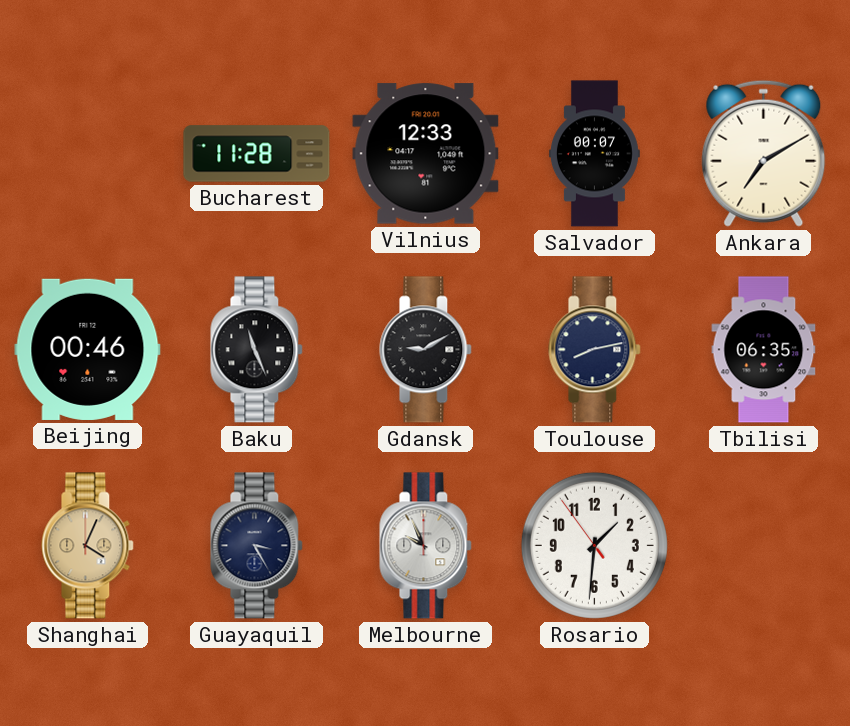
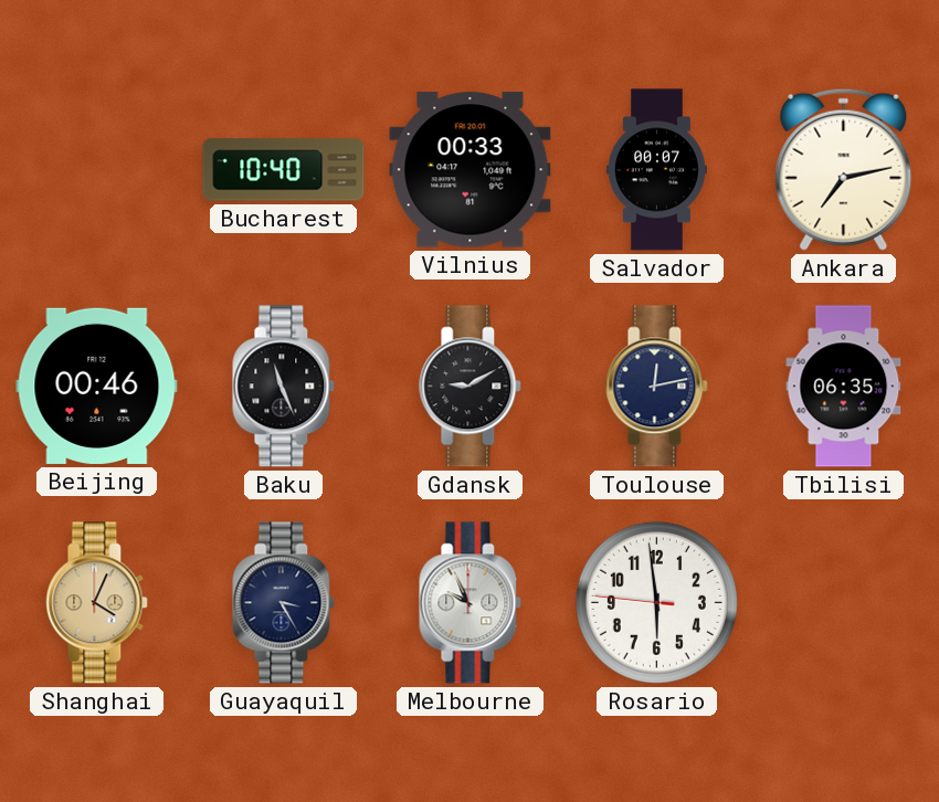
Bucharest: 11:28 -> 10:40 (284, 170)
Vilnius: 12:33 -> 00:33 (471, 170)
Ankara: 7:10 -> 7:13 (844, 169)
Toulouse: 8:13 -> 12:13 (657, 387)
Rosario: 1:30 -> 5:58 (656, 602)
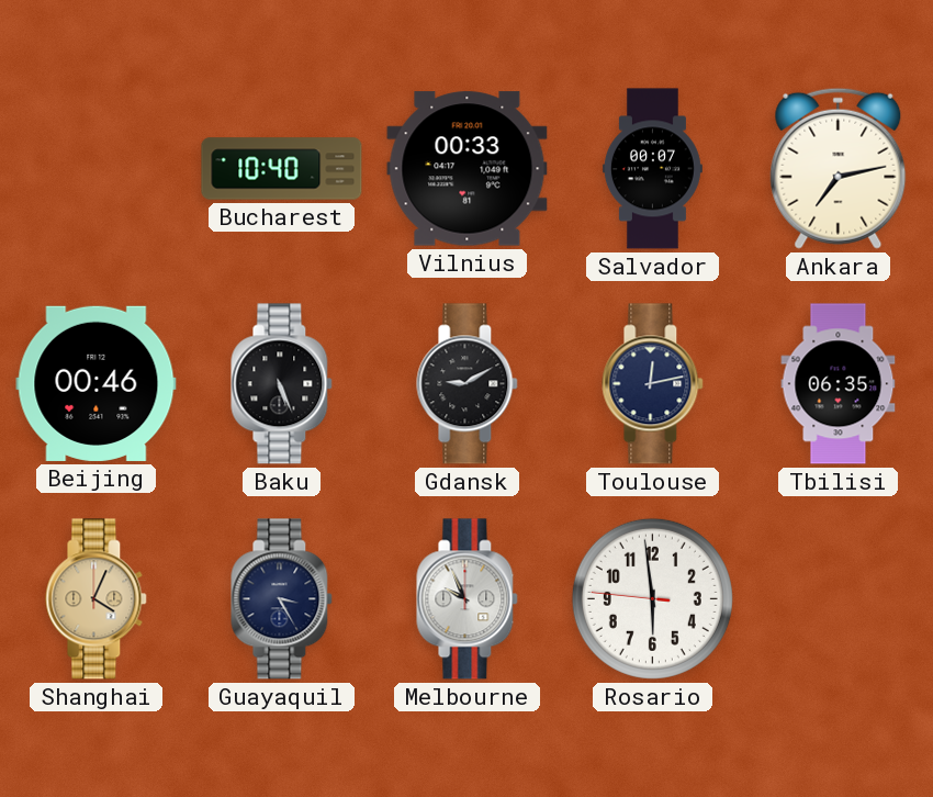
Baku: 11:26 -> 5:26 (282, 384)
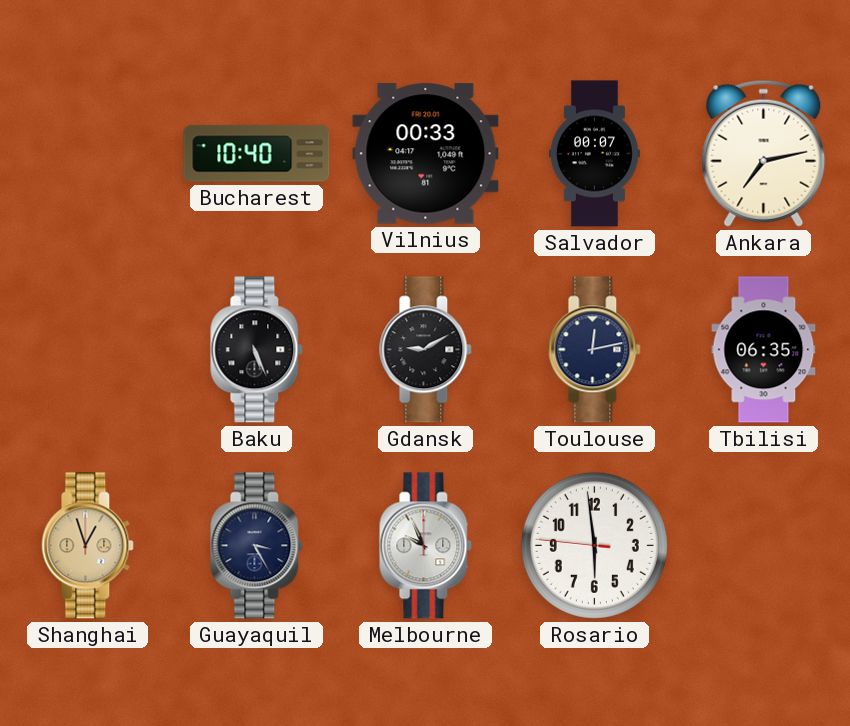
Beijing: 00:46 -> none (97, 383)
Shanghai: 4:04 -> 12:57 (88, 546)
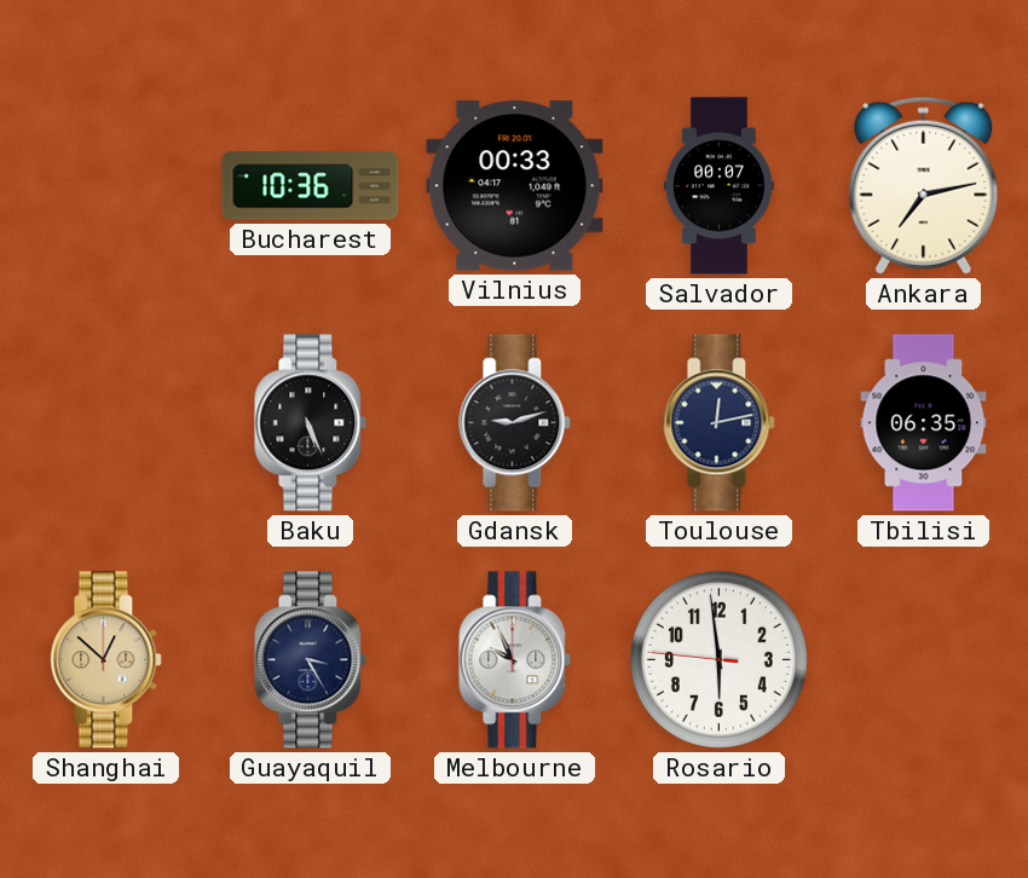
Bucharest: 10:40 -> 10:36 (311, 186)
Gdansk: 9:10 -> 9:12 (515, 423)
Shanghai: 12:57 -> 12:52 (106, 660)
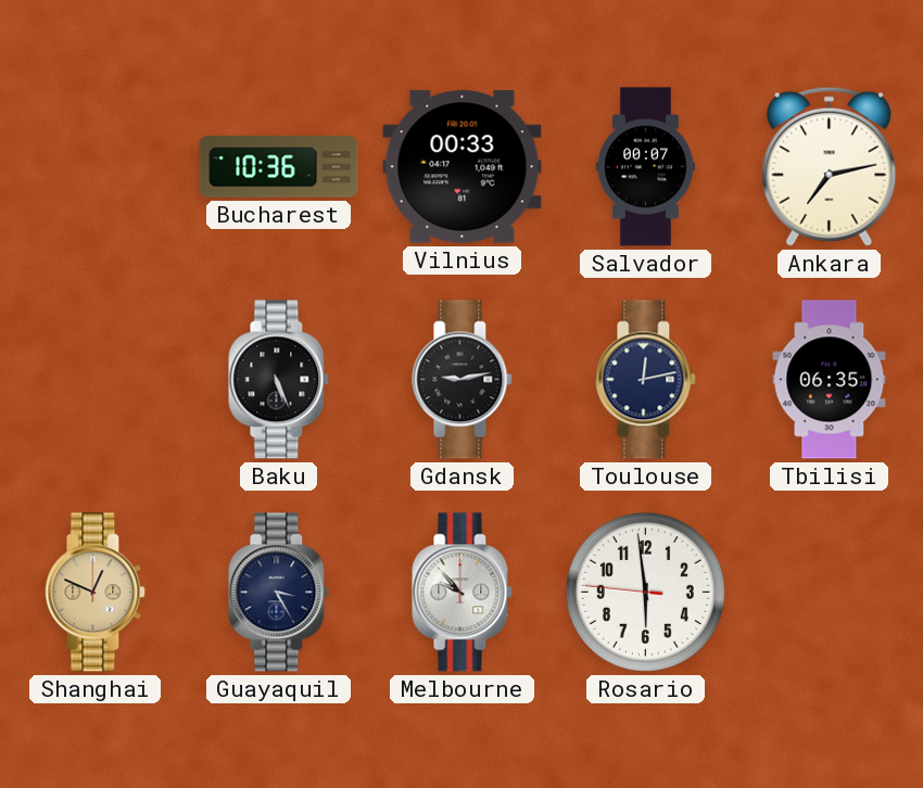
Gdansk: 9:12 -> 9:13 (463, 380)
Shanghai: 12:52 -> 12:49 (96, 593)
Melbourne: 9:56 -> 9:53 (463, 593)
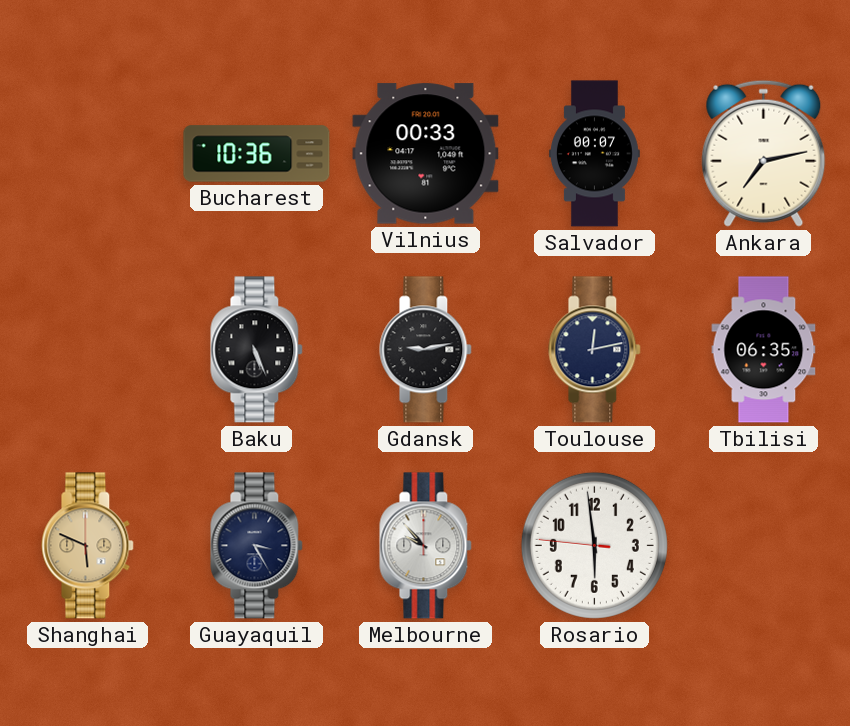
Shanghai: 12:49 -> 5:49 (88, 546)
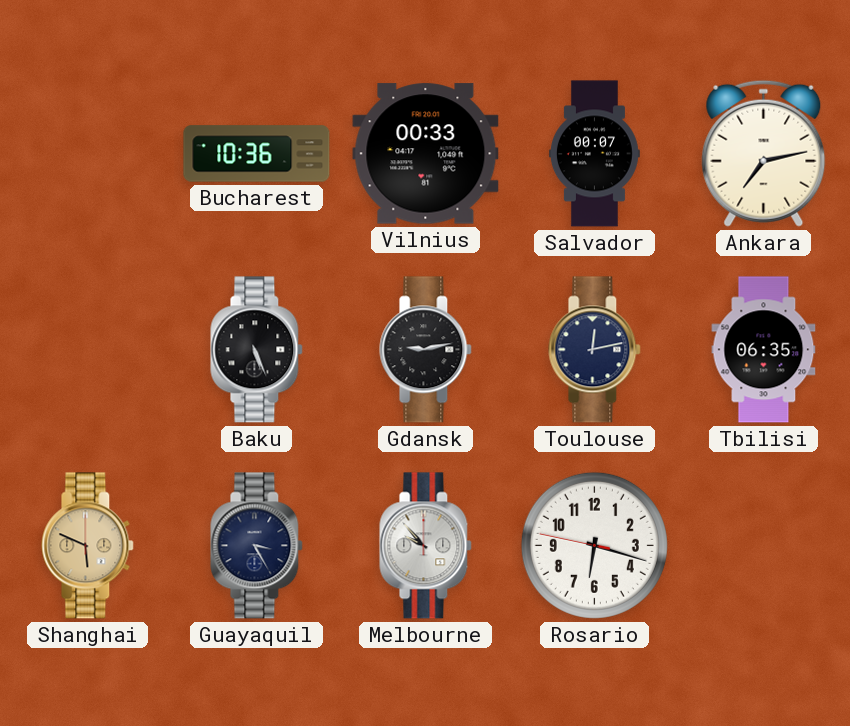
Rosario: 5:58 -> 6:17 (594, 545)
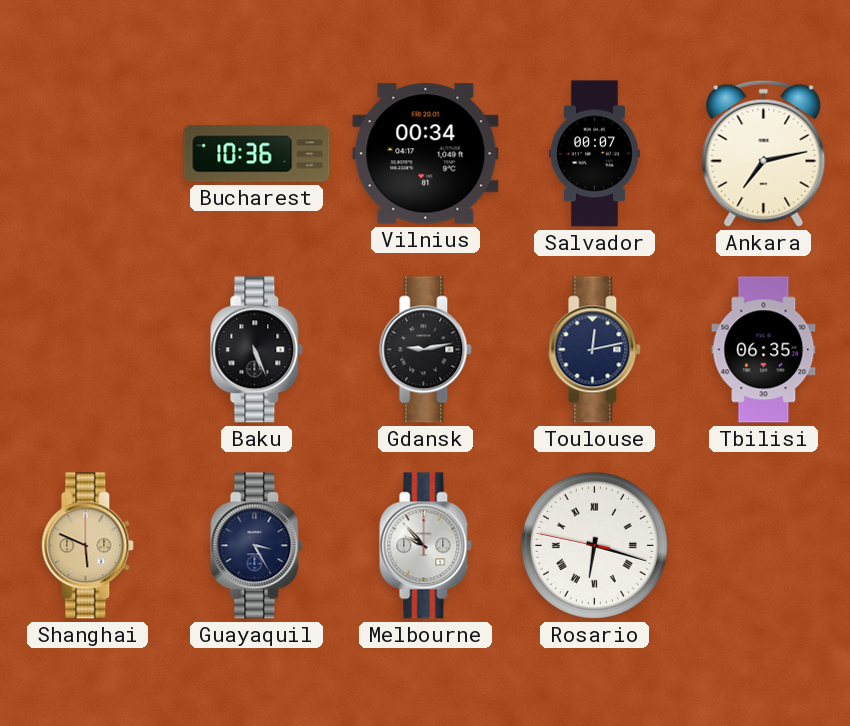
Vilnius: 00:33 -> 00:34 (426, 154)
Rosario numerals: Arabic -> Roman (594, 545)
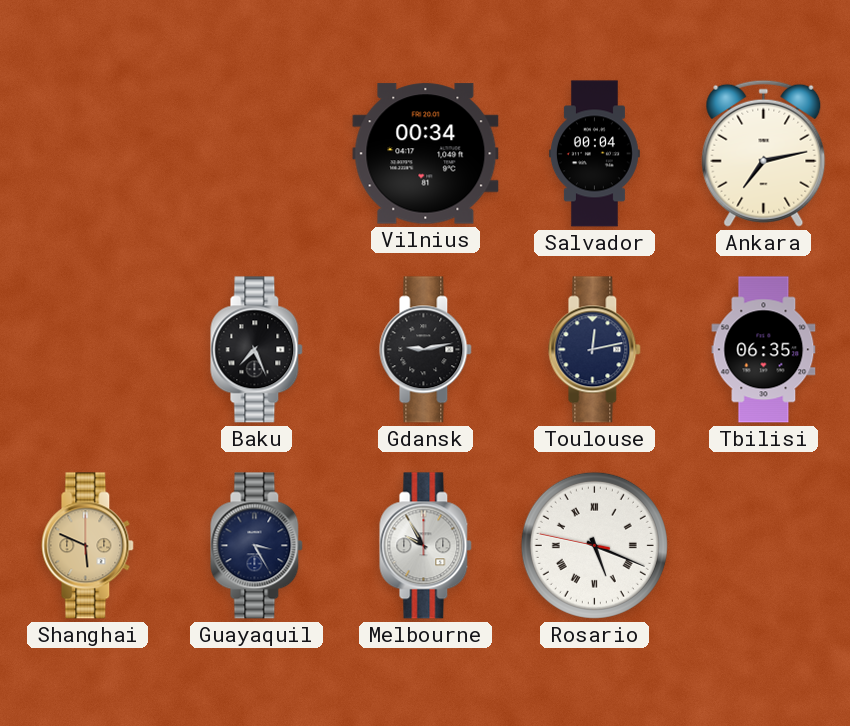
Bucharest: 10:36 -> none (257, 154)
Salvador: 00:07 -> 00:04 (594, 154)
Baku: 5:26 -> 7:26 (257, 350)
Melbourne: 9:53 -> 9:55 (426, 546)
Rosario: 6:17 -> 5:18 (594, 545)
